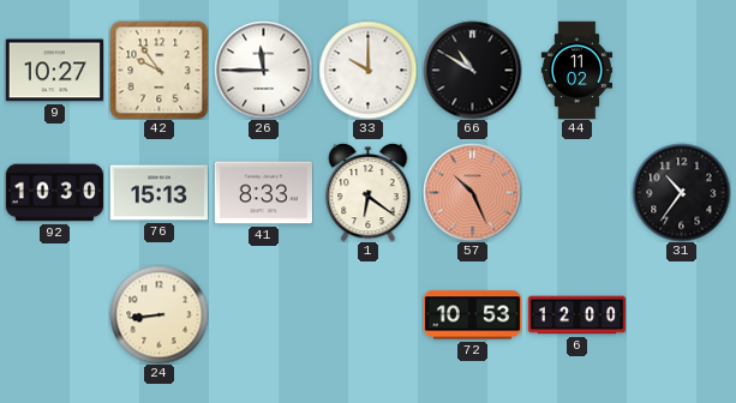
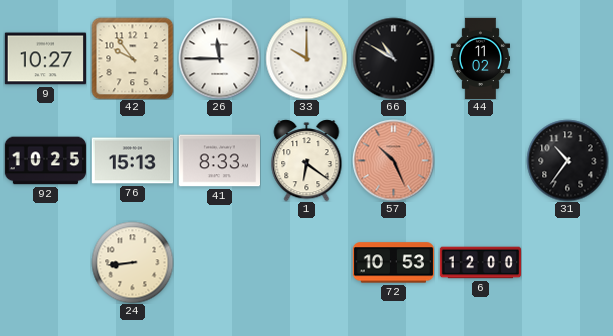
92: 10:30 -> 10:25 (45, 161)
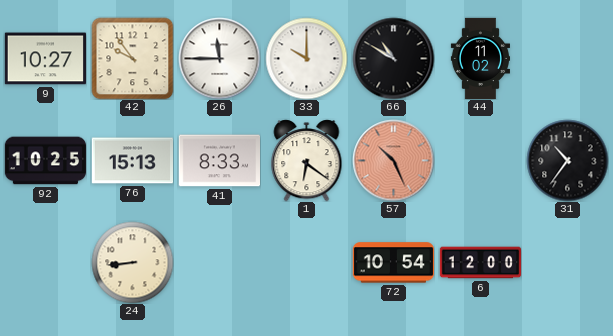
72: 10:53 -> 10:54 (393, 263)
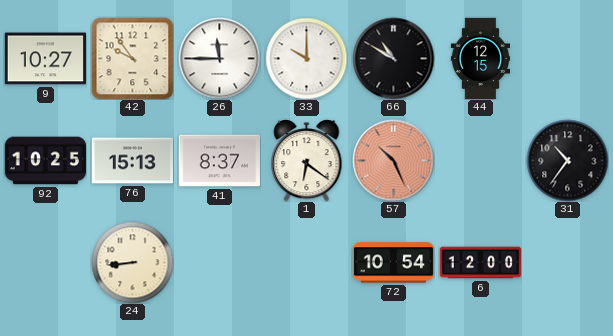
44: 11:02 -> 12:15 (480, 58)
41: 8:33 -> 8:37 (219, 161)
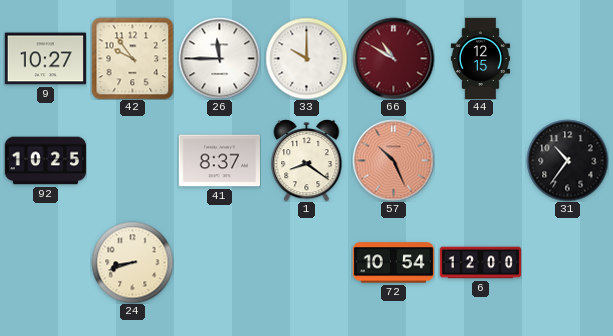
66 dial: black -> burgundy (393, 58)
76: 15:13 -> none (132, 161)
1: 6:21 -> 8:21 (307, 160)
24: 8:44 -> 8:42 (132, 262)
